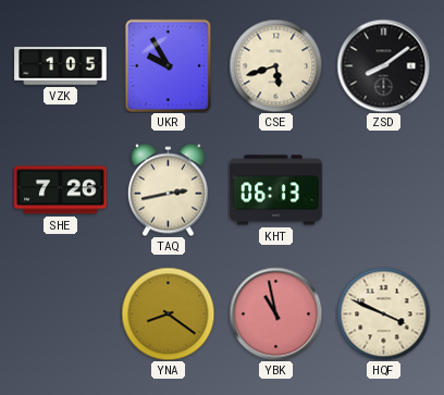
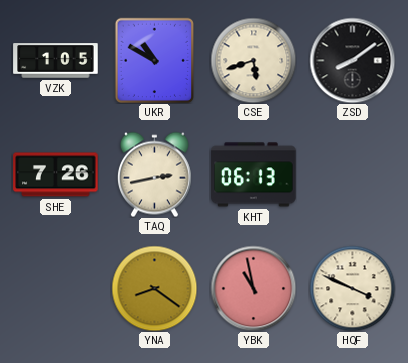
UKR: 9:55 -> 10:50 (155, 60)
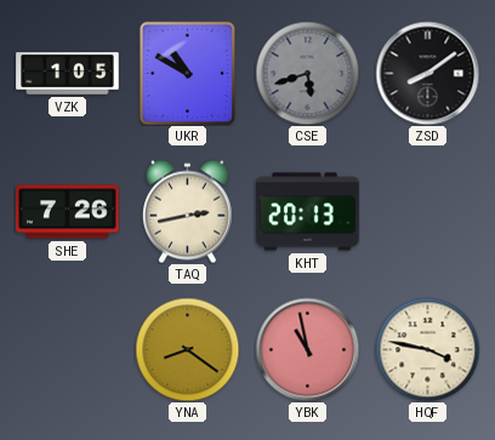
CSE dial: cream -> grey (307, 73)
KHT: 06:13 -> 20:13 (308, 212)
HQF: 3:49 -> 3:47 (427, 349)
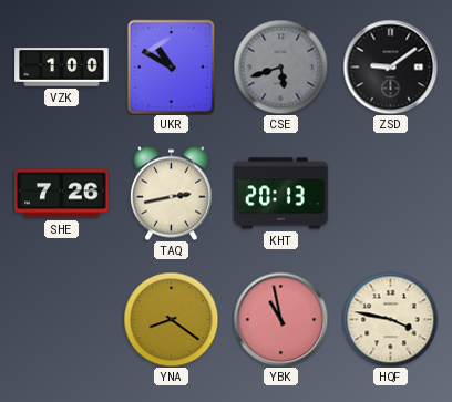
VZK: 1:05 -> 1:00 (62, 68)
ZSD: 8:09 -> 9:09 (390, 66)
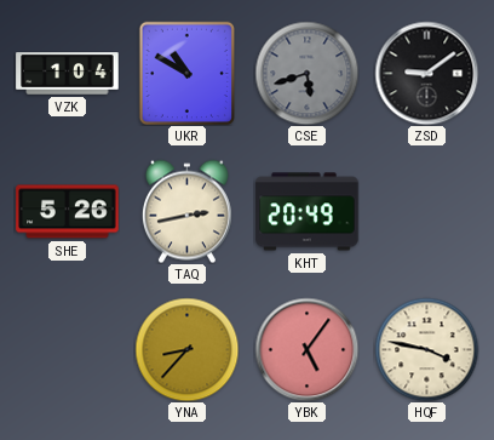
VZK: 1:00 -> 1:04 (68, 74)
SHE: 7:26 -> 5:26 (68, 212)
KHT: 20:13 -> 20:49 (308, 212)
YNA: 8:21 -> 8:37 (186, 349)
YBK: 10:58 -> 5:06 (306, 349)
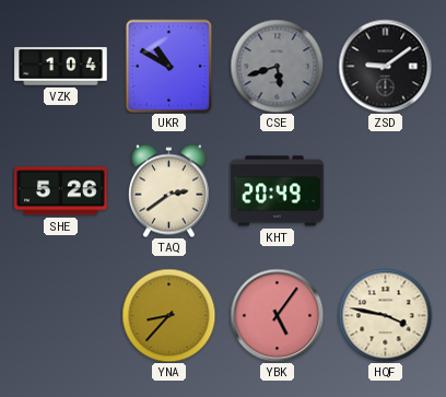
TAQ: 2:43 -> 2:39 (168, 190)
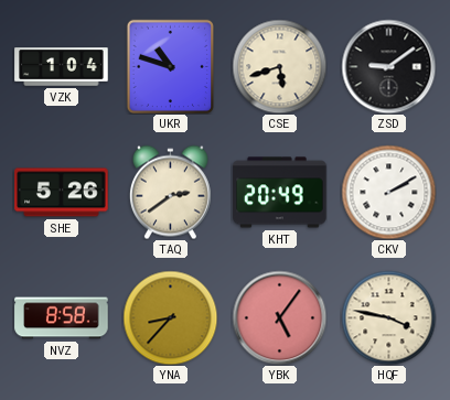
UKR: 10:50 -> 10:48 (171, 66)
CSE dial: grey -> cream (279, 66)
CKV: none -> 2:10 (388, 192)
NVZ: none -> 8:58 (62, 318)
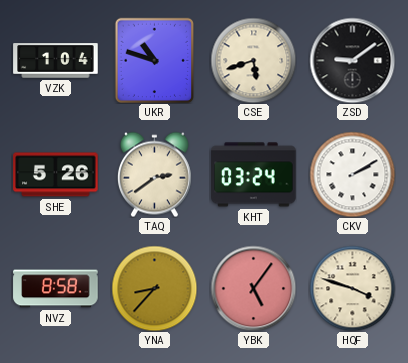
KHT: 20:49 -> 03:24 (254, 175)
HQF: 3:47 -> 3:48 (352, 288)
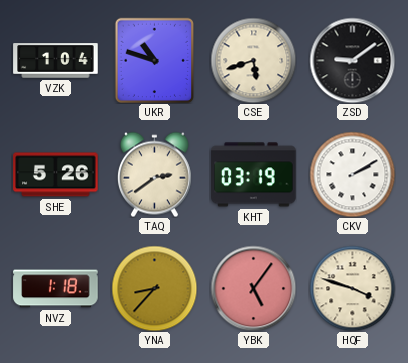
KHT: 03:24 -> 03:19 (254, 175)
NVZ: 8:58 -> 1:18 (56, 289)
